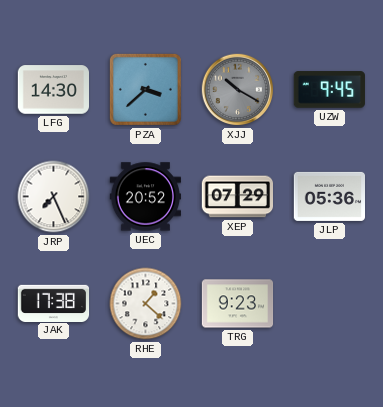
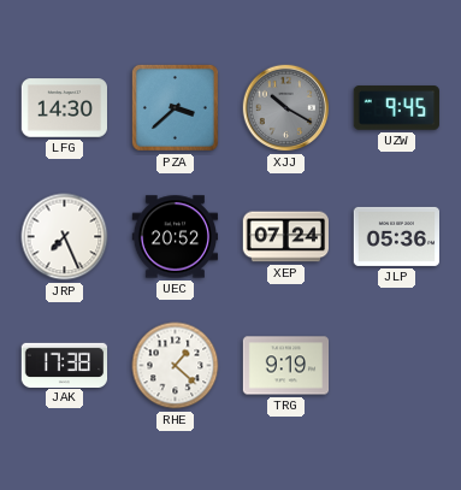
XEP: 07:29 -> 07:24 (285, 237)
TRG: 9:23 -> 9:19 (286, 366)
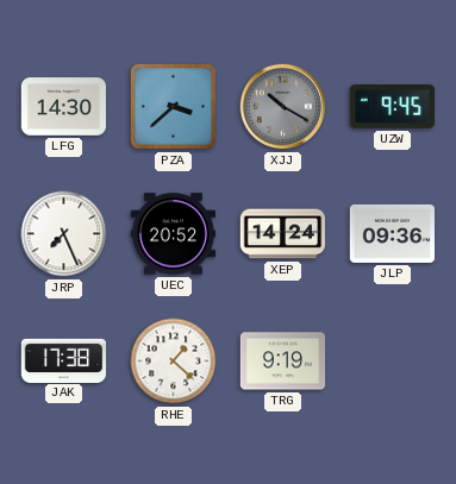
XEP: 07:24 -> 14:24 (282, 234)
JLP: 05:36 -> 09:36 (392, 233)
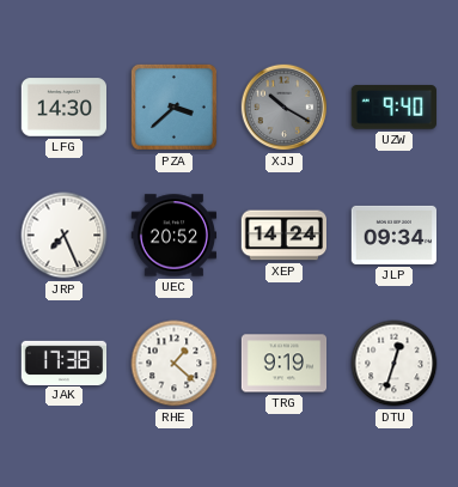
UZW: 9:45 -> 9:40 (393, 108)
JLP: 09:36 -> 09:34 (393, 235)
DTU: none -> 12:33 (395, 364)
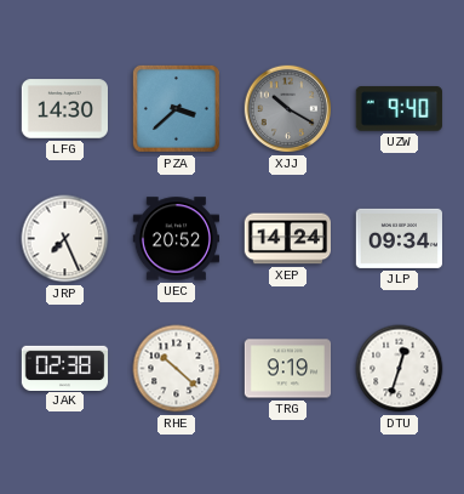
JAK: 17:38 -> 02:38 (65, 368)
RHE: 1:22 -> 10:22 (177, 369)
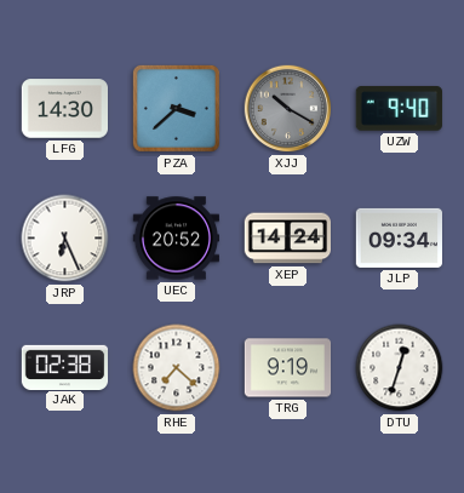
JRP: 7:26 -> 6:26 (65, 239)
RHE: 10:22 -> 7:22 (177, 368)
